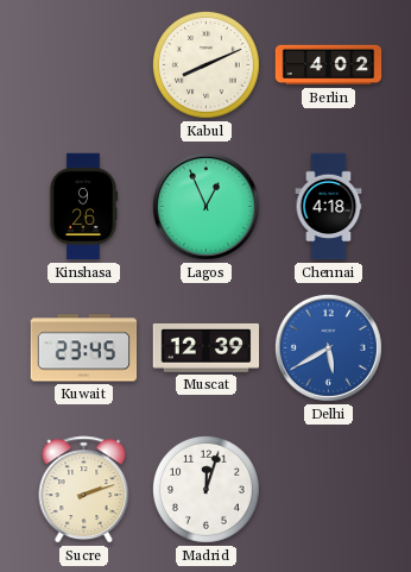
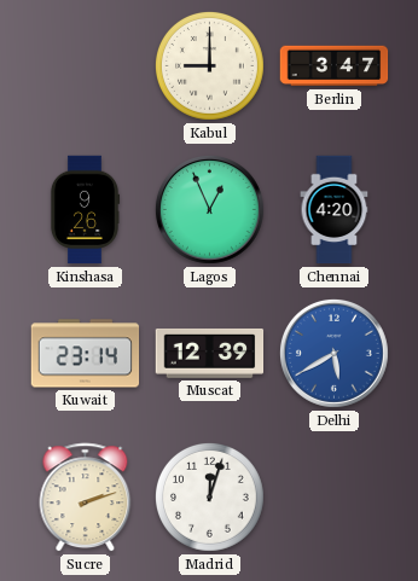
Kabul: 8:11 -> 9:00 (210, 66)
Berlin: 4:02 -> 3:47 (335, 66)
Chennai: 4:18 -> 4:20 (335, 210)
Kuwait: 23:45 -> 23:14 (86, 354)
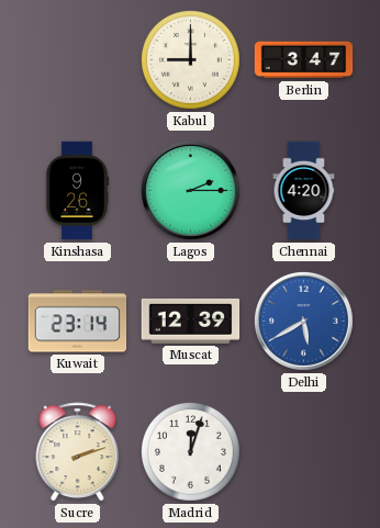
Lagos: 12:56 -> 2:15 (190, 190)
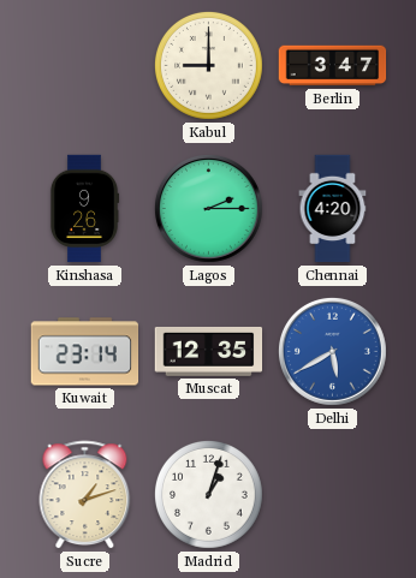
Muscat: 12:39 -> 12:35 (209, 351)
Sucre: 2:12 -> 1:12 (85, 495)
Madrid: 12:03 -> 1:03 (209, 495)
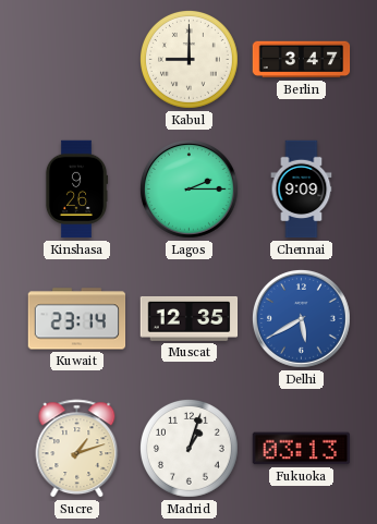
Chennai: 4:20 -> 9:09 (302, 190)
Fukuoka: none -> 03:13 (302, 449)
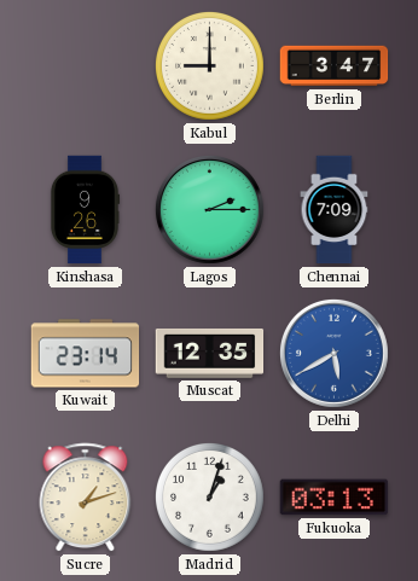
Chennai: 9:09 -> 7:09 (335, 210)
